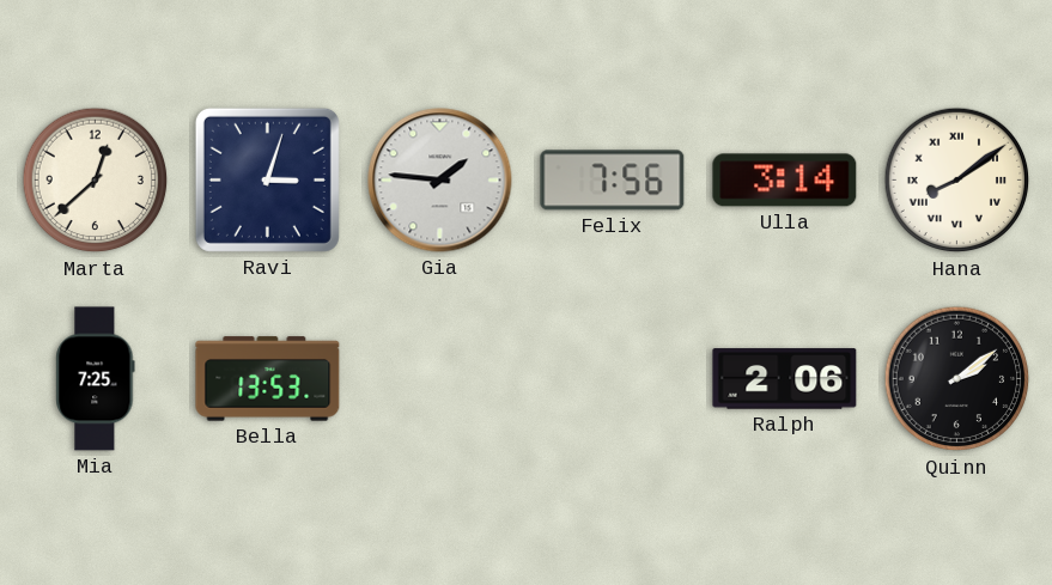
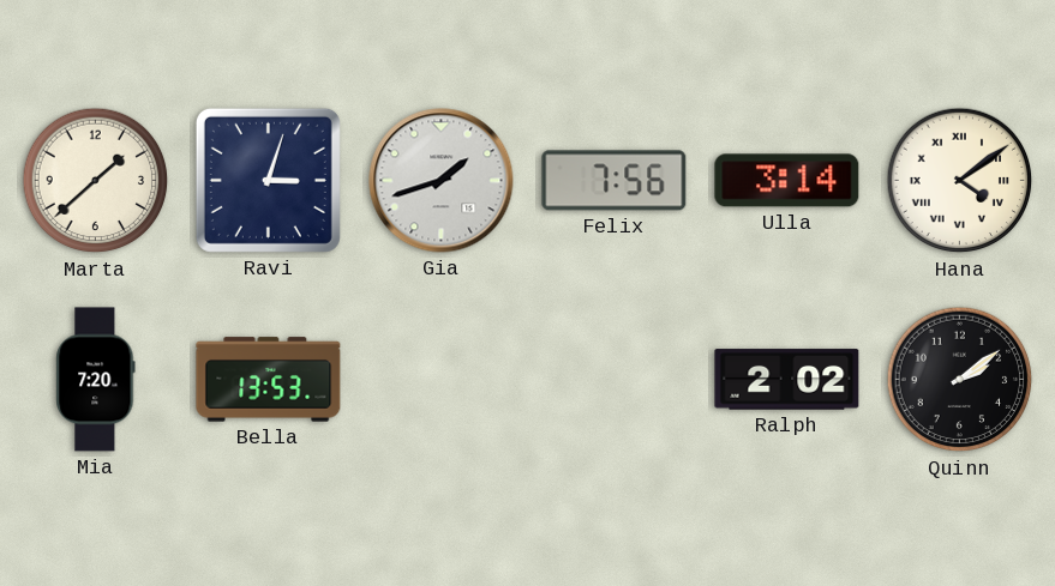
Marta: 12:38 -> 1:38 (96, 181)
Gia: 1:46 -> 1:42 (442, 181)
Hana: 8:09 -> 4:09 (960, 181)
Mia: 7:25 -> 7:20 (96, 380)
Ralph: 2:06 -> 2:02 (787, 380)
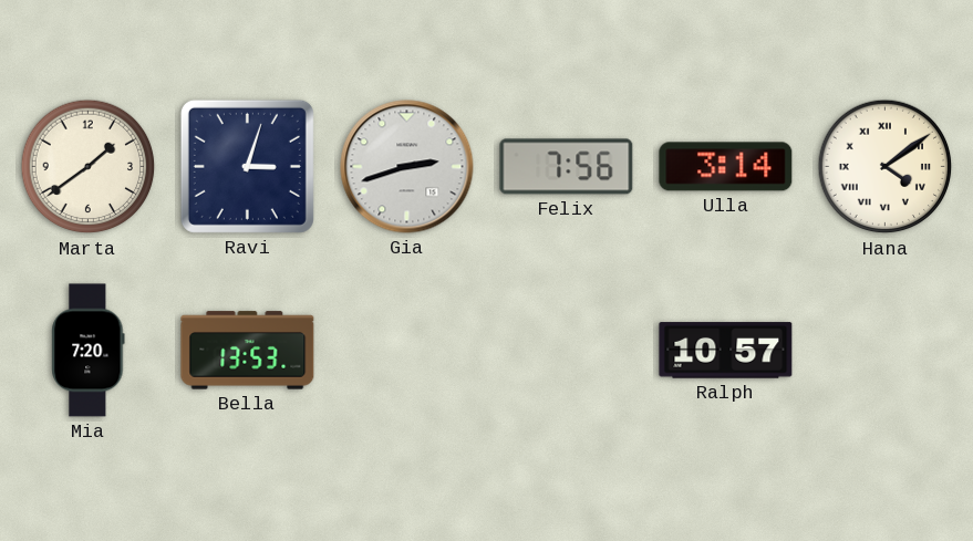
Marta: 1:38 -> 1:39 (89, 167)
Gia: 1:42 -> 2:42 (407, 167)
Ralph: 2:02 -> 10:57 (726, 351)
Quinn: 2:09 -> none (960, 380)
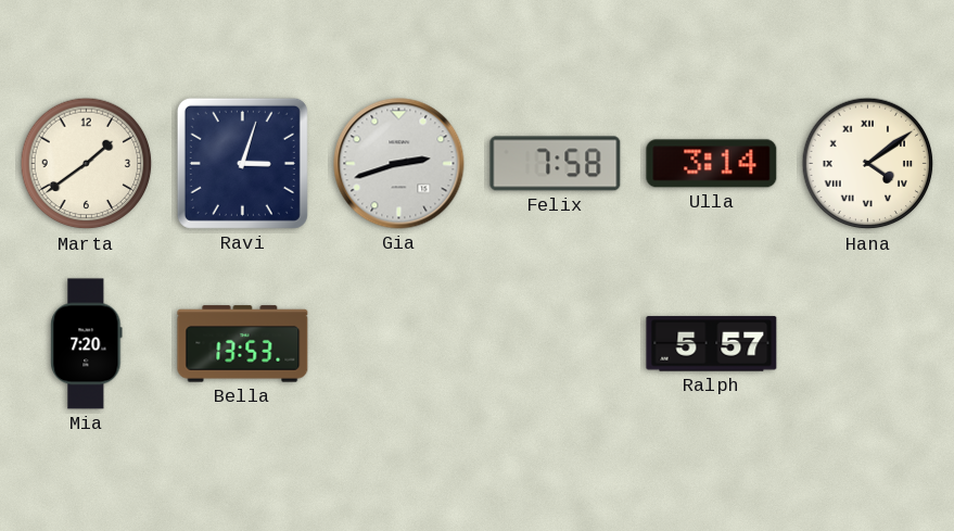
Felix: 7:56 -> 7:58 (556, 164)
Ralph: 10:57 -> 5:57 (712, 344)
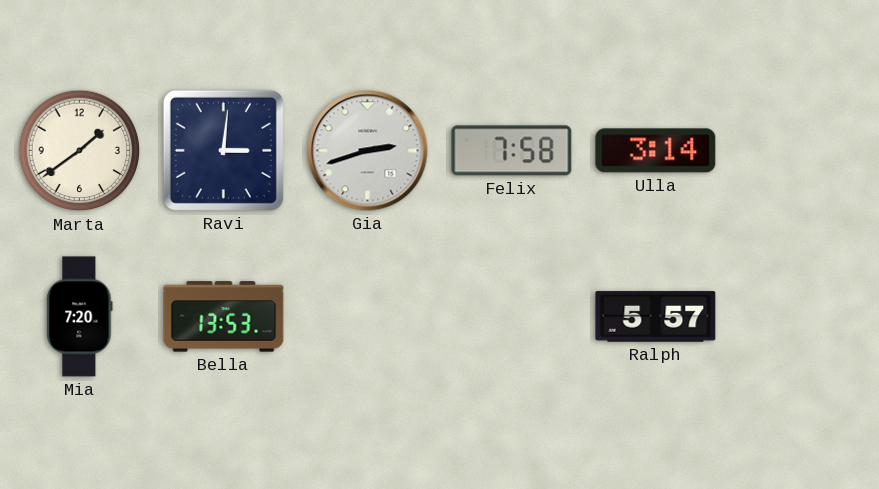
Ravi: 3:03 -> 3:01 (223, 150)
Hana: 4:09 -> none (868, 164)
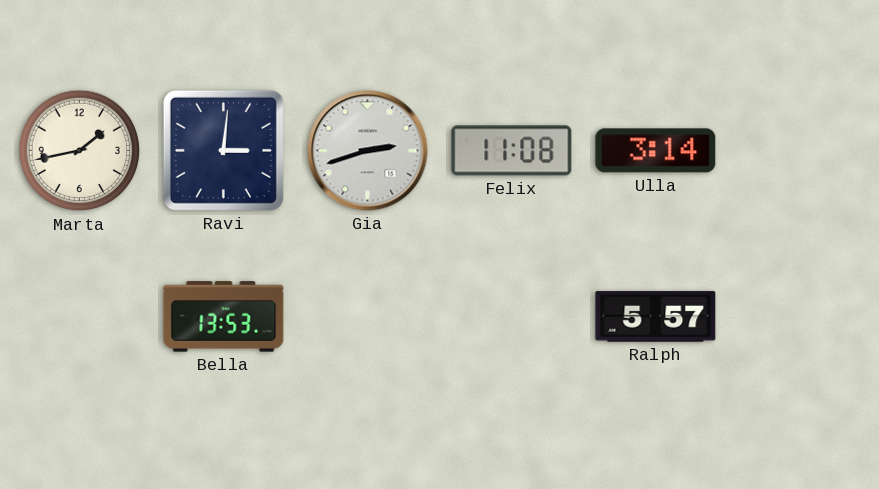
Marta: 1:39 -> 1:43 (80, 151)
Felix: 7:58 -> 11:08 (512, 151)
Mia: 7:20 -> none (80, 317)
